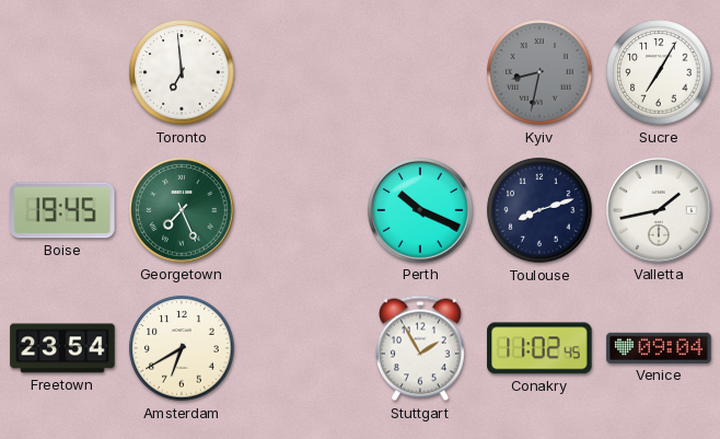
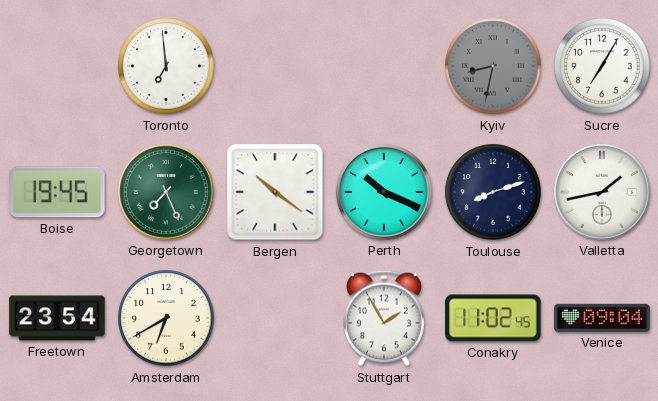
Bergen: none -> 10:21 (275, 192)
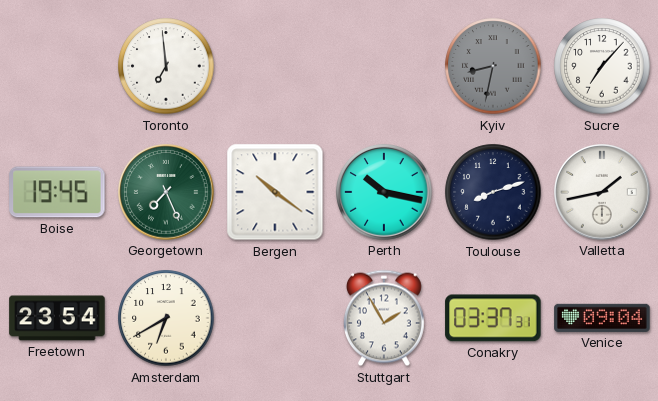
Sucre: 7:05 -> 7:07 (602, 66)
Perth: 10:19 -> 10:17 (384, 192)
Conakry: 11:02 -> 03:37 (493, 318)
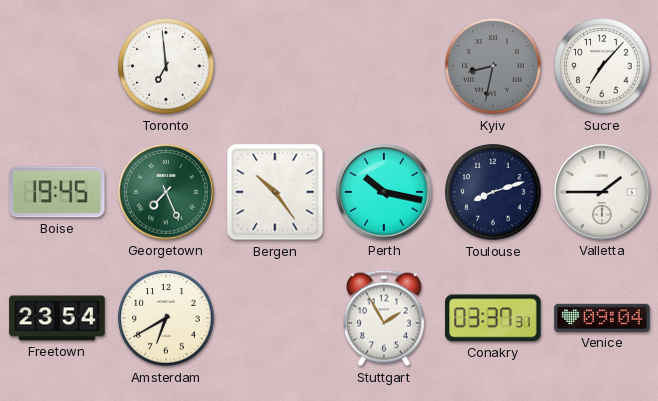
Bergen: 10:21 -> 10:24 (275, 192)
Valletta: 1:43 -> 1:45 (602, 192)
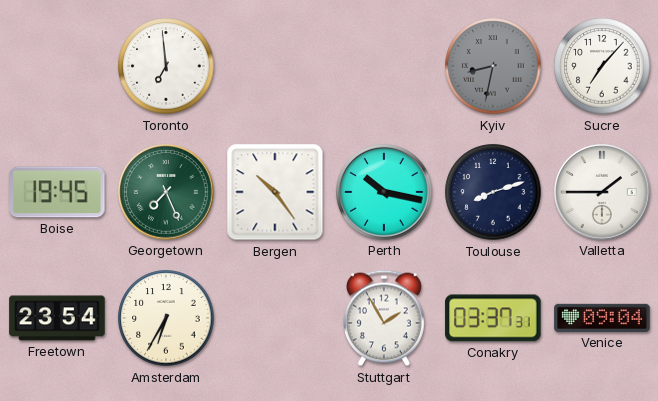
Amsterdam: 6:40 -> 6:35 (166, 318)
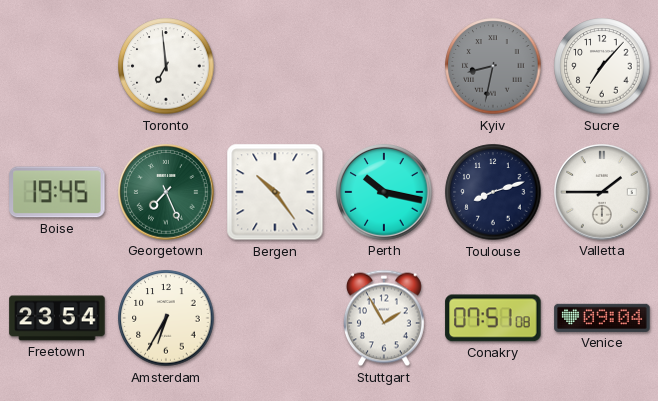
Conakry: 03:37 -> 07:51 (493, 318)
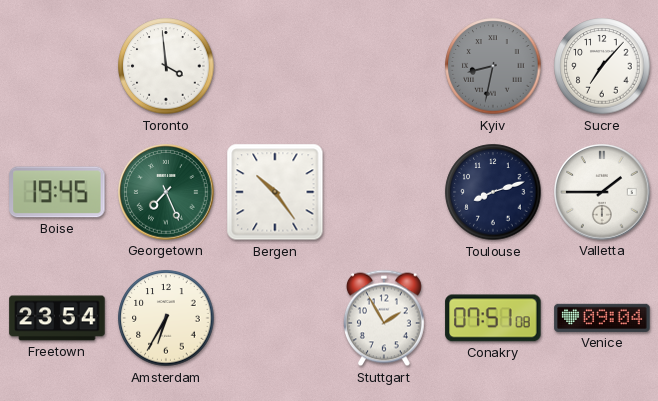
Toronto: 6:59 -> 3:59 (166, 66)
Perth: 10:17 -> none (384, 192)
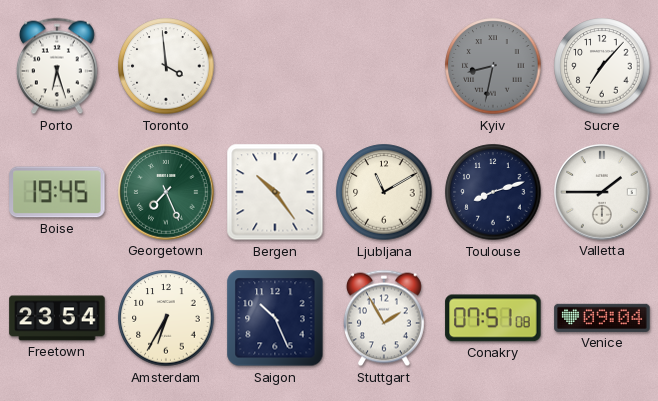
Porto: none -> 6:27 (57, 66)
Ljubljana: none -> 11:10 (384, 192)
Saigon: none -> 10:26 (275, 318)
